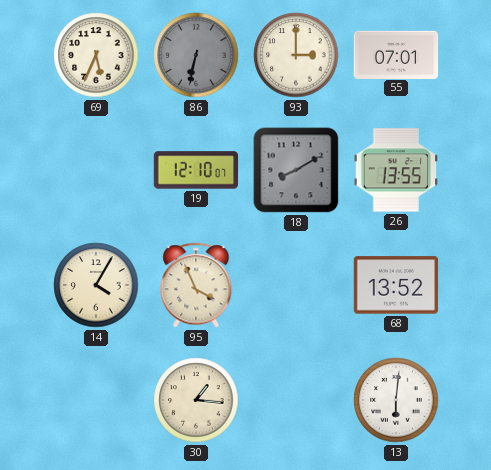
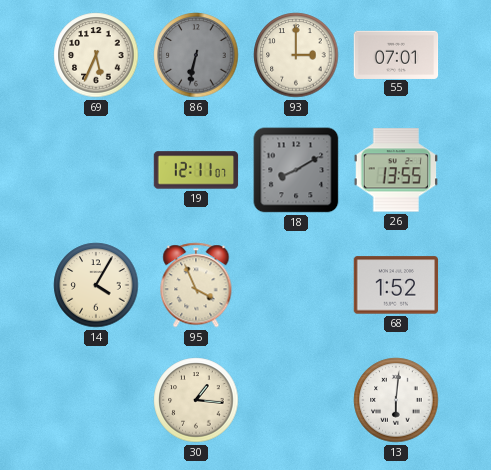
19: 12:10 -> 12:11 (196, 170)
68: 13:52 -> 1:52 (396, 285)
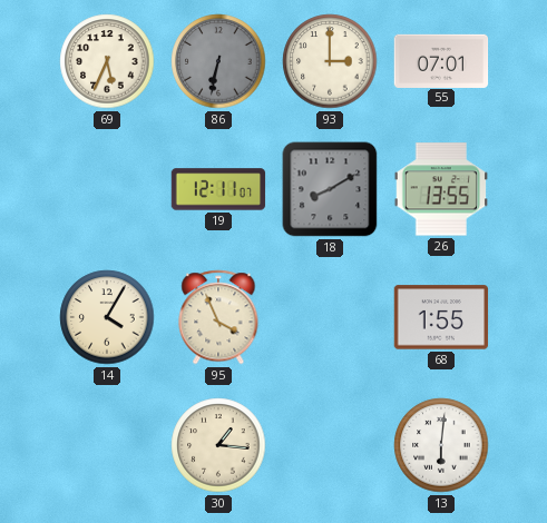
68: 1:52 -> 1:55 (441, 317)
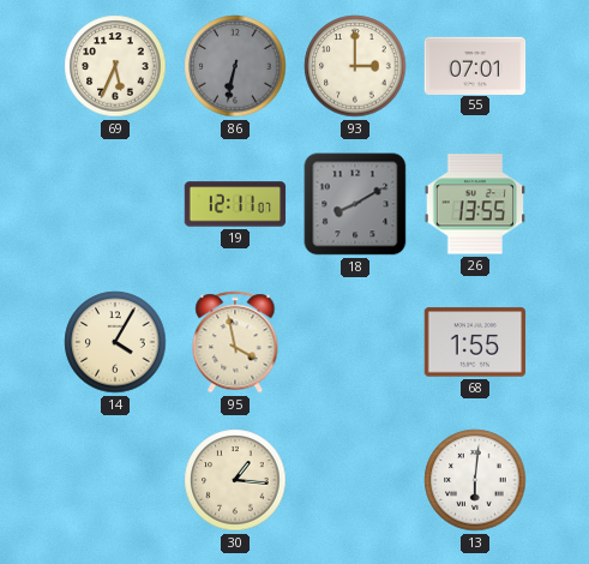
95: 3:56 -> 3:58 (235, 342)
